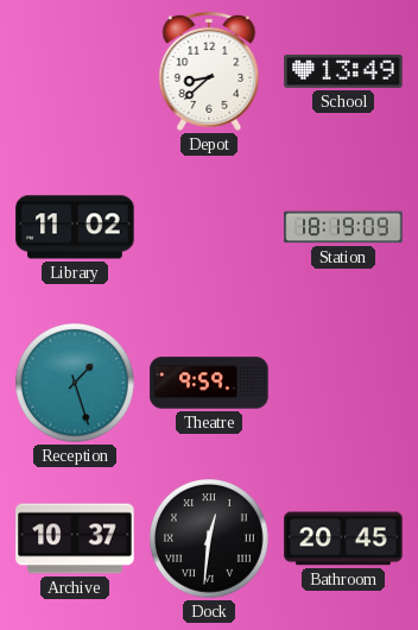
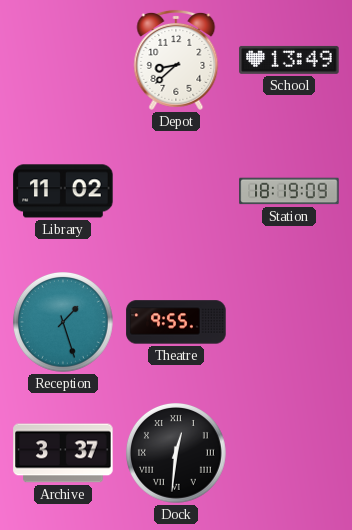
Theatre: 9:59 -> 9:55 (176, 322)
Archive: 10:37 -> 3:37 (63, 453)
Bathroom: 20:45 -> none (343, 538)
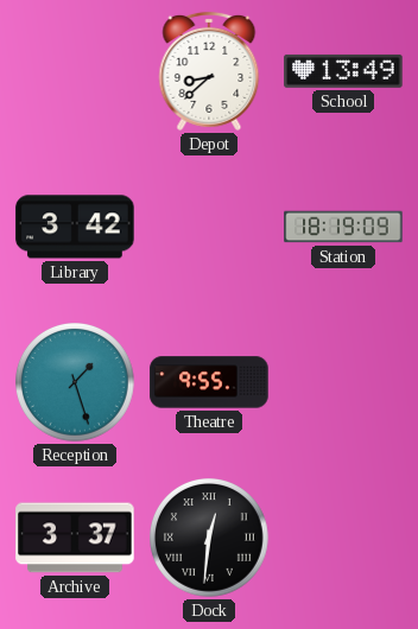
Library: 11:02 -> 3:42 (75, 227)
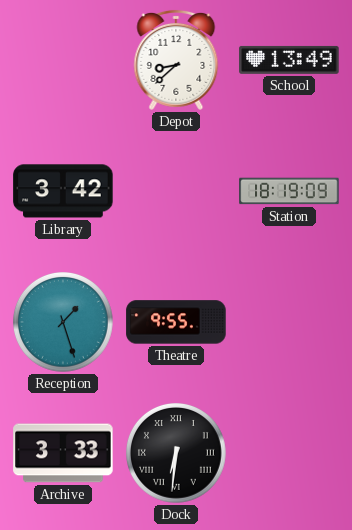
Archive: 3:37 -> 3:33 (63, 453)
Dock: 12:31 -> 6:31 (177, 454)
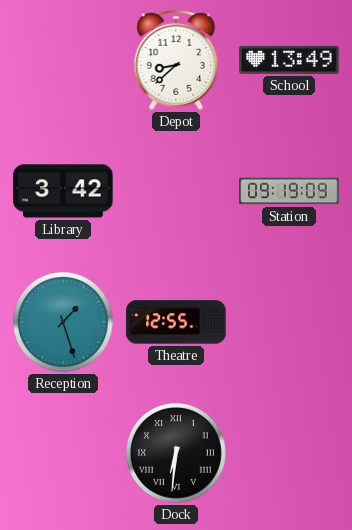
Station: 18:19 -> 09:19 (289, 191)
Theatre: 9:55 -> 12:55 (176, 322)
Archive: 3:33 -> none (63, 453)
